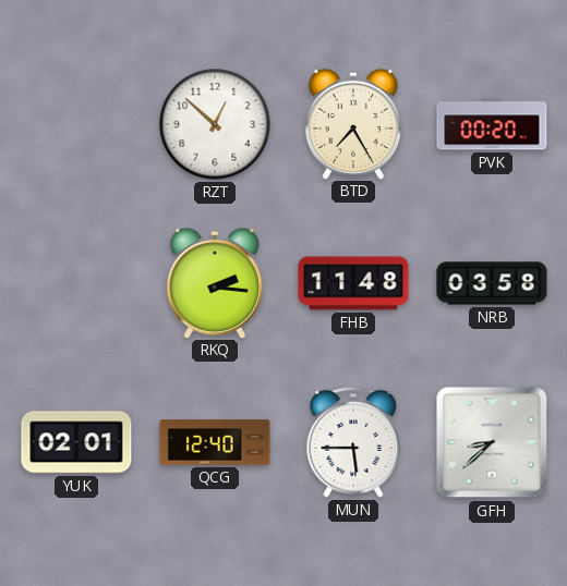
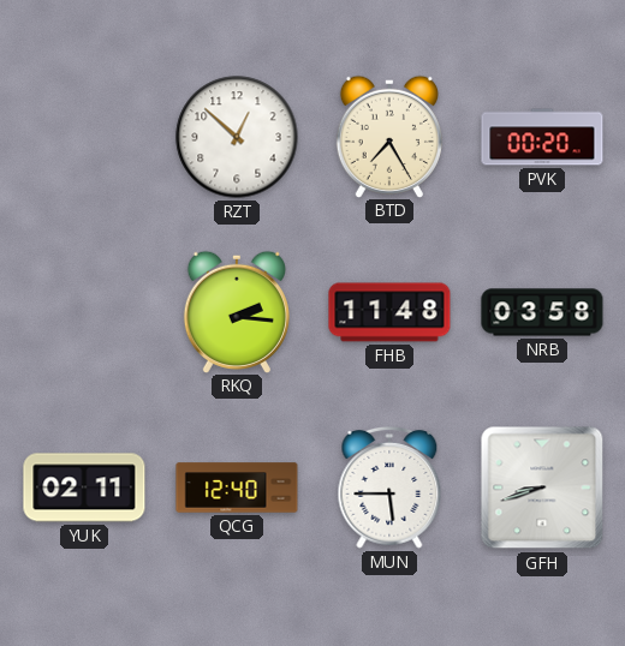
YUK: 02:01 -> 02:11 (84, 488)
GFH: 8:38 -> 8:42 (542, 488)
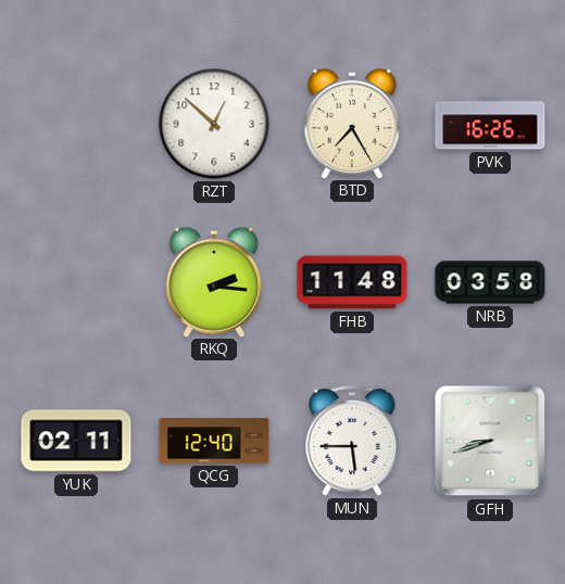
PVK: 00:20 -> 16:26 (490, 124)
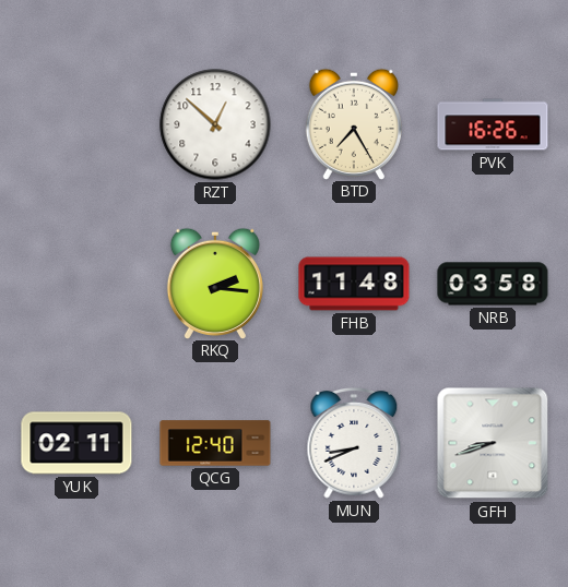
MUN: 5:45 -> 8:41 (354, 443)
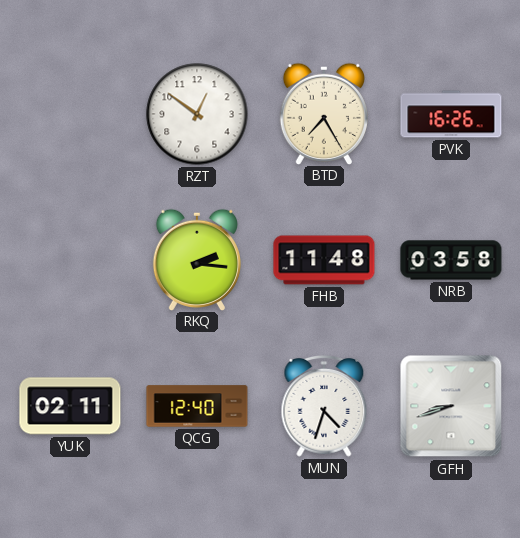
RZT: 12:52 -> 12:51 (197, 114)
MUN: 8:41 -> 4:33 (324, 406)
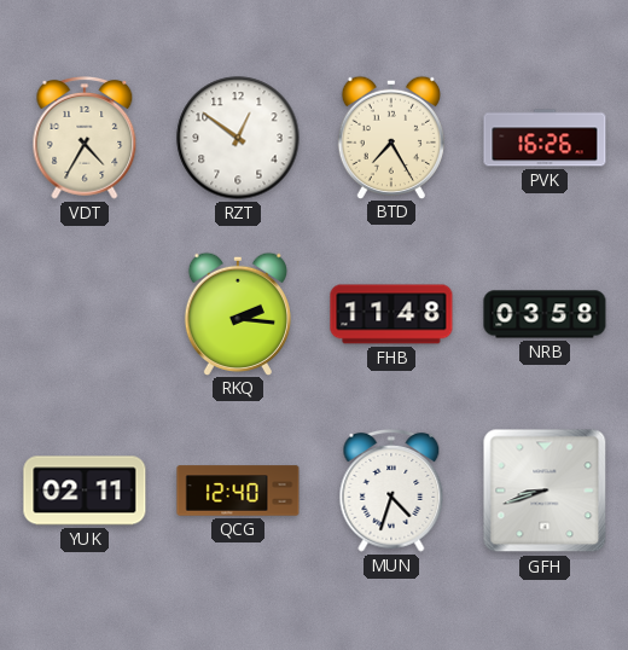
VDT: none -> 4:35 (85, 138)
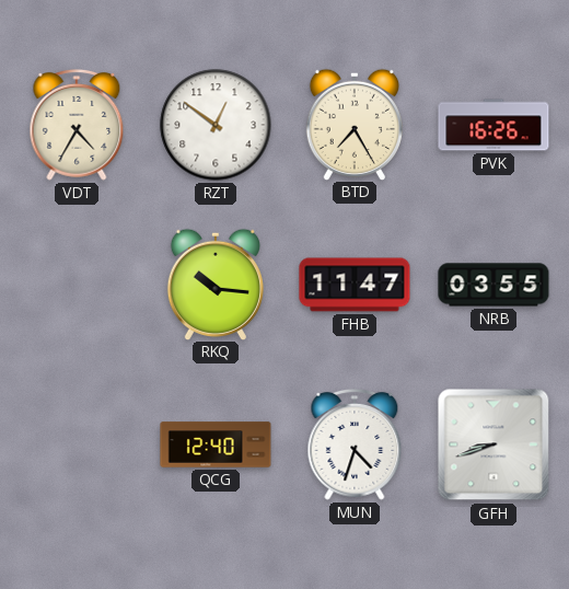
RKQ: 2:16 -> 10:16 (216, 284)
FHB: 11:48 -> 11:47 (355, 285)
NRB: 03:58 -> 03:55 (493, 285)
YUK: 02:11 -> none (85, 491)
